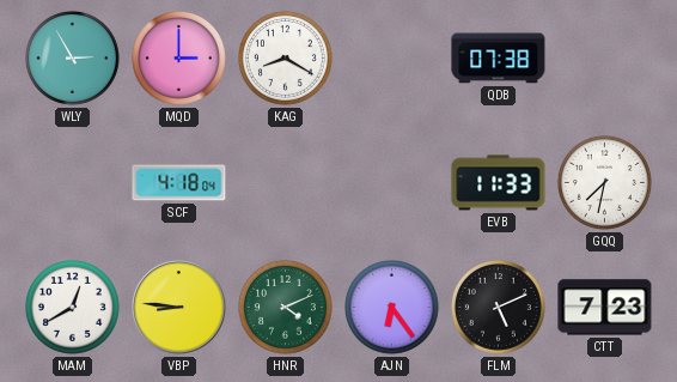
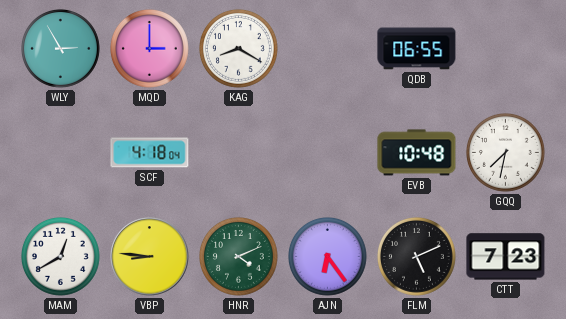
QDB: 07:38 -> 06:55 (417, 49)
EVB: 11:33 -> 10:48 (417, 153)
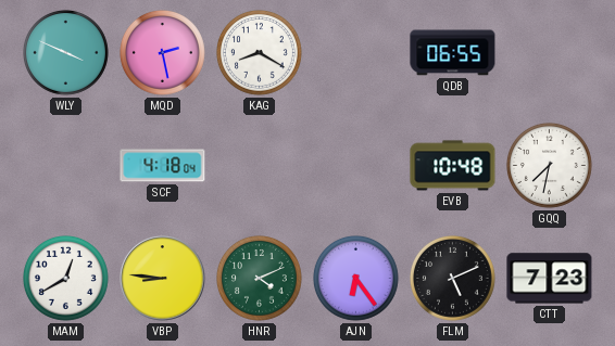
WLY: 2:55 -> 3:49 (66, 53)
MQD: 3:00 -> 2:28 (163, 53)
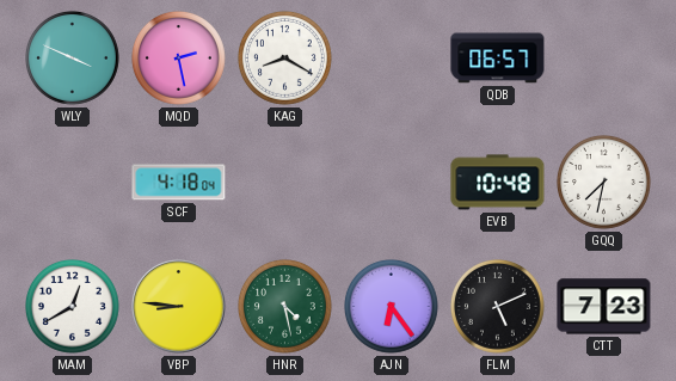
QDB: 06:55 -> 06:57 (498, 59)
HNR: 4:11 -> 4:28 (285, 307)
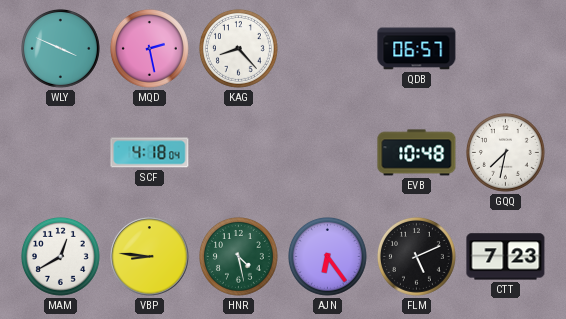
KAG: 8:20 -> 8:23 (239, 49)
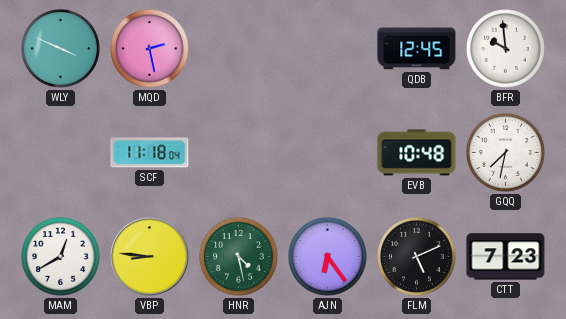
KAG: 8:23 -> none (239, 49)
QDB: 06:57 -> 12:45 (417, 49)
BFR: none -> 9:59 (506, 49)
SCF: 4:18 -> 11:18 (150, 153)
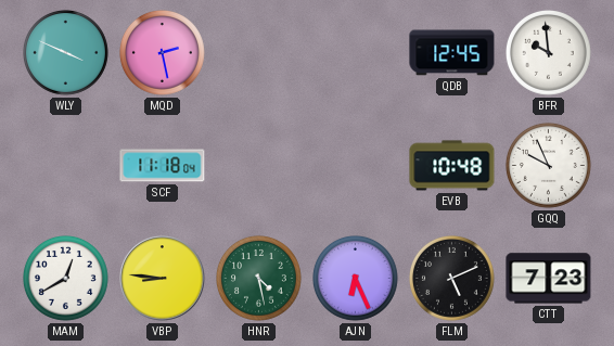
GQQ: 7:32 -> 9:56 (549, 166)
AJN: 6:24 -> 6:26 (356, 279)
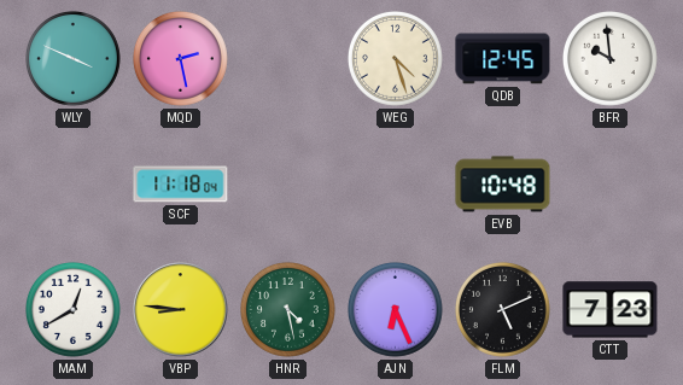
WEG: none -> 4:27 (396, 59)
GQQ: 9:56 -> none (549, 166)
